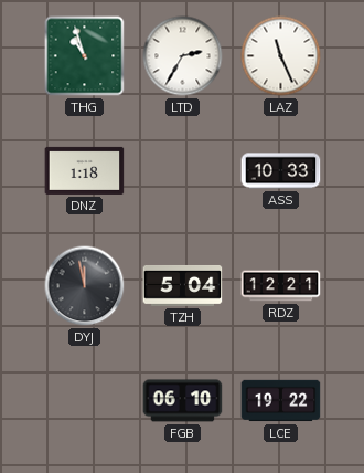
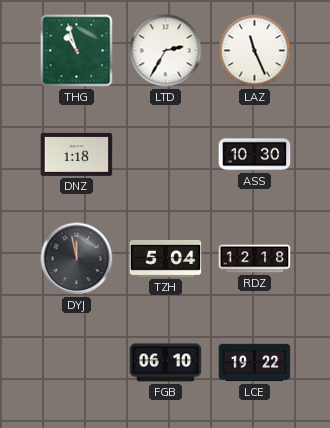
ASS: 10:33 -> 10:30 (255, 155)
RDZ: 12:21 -> 12:18 (255, 259)
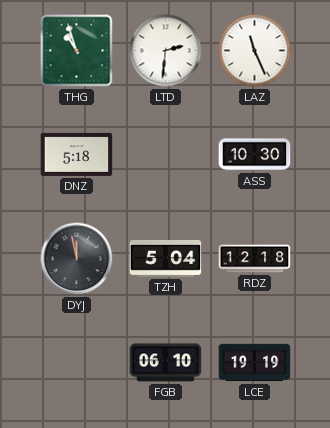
LTD: 2:35 -> 2:31 (166, 51)
DNZ: 1:18 -> 5:18 (77, 154)
LCE: 19:22 -> 19:19 (255, 363)
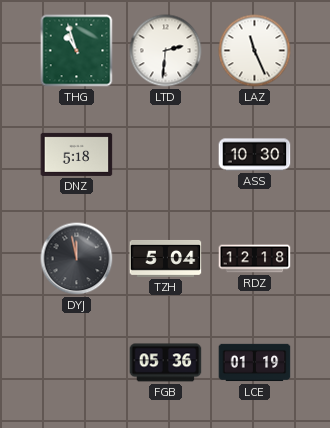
FGB: 06:10 -> 05:36 (166, 363)
LCE: 19:19 -> 01:19 (255, 363)
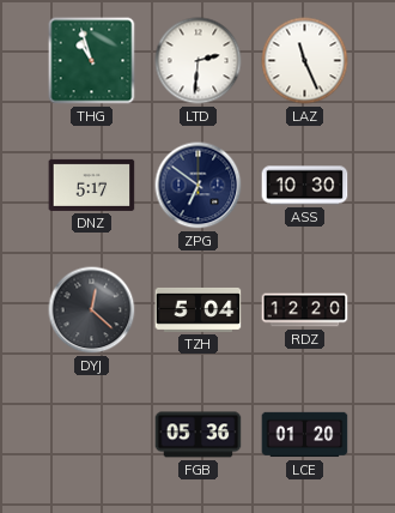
DNZ: 5:18 -> 5:17 (92, 185)
ZPG: none -> 6:51 (199, 186)
DYJ: 11:58 -> 12:22 (92, 310)
RDZ: 12:18 -> 12:20 (305, 310)
LCE: 01:19 -> 01:20 (305, 435)
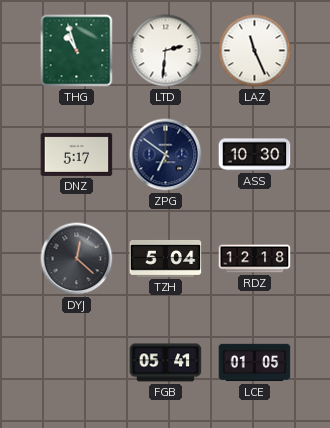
RDZ: 12:20 -> 12:18 (255, 259)
FGB: 05:36 -> 05:41 (166, 363)
LCE: 01:20 -> 01:05 (255, 363)
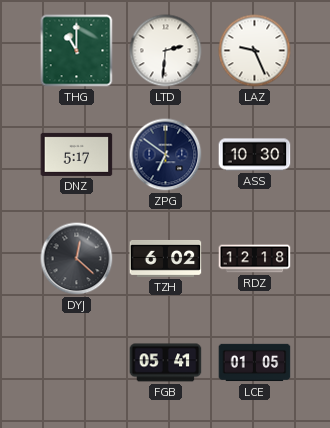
THG: 10:57 -> 11:00 (77, 51)
LAZ: 11:26 -> 9:26 (255, 51)
TZH: 5:04 -> 6:02 (166, 258)
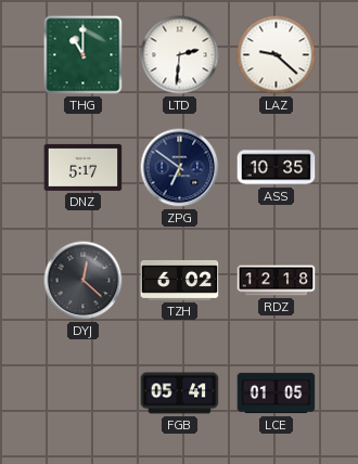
LAZ: 9:26 -> 9:22 (277, 55)
ASS: 10:30 -> 10:35 (277, 168)
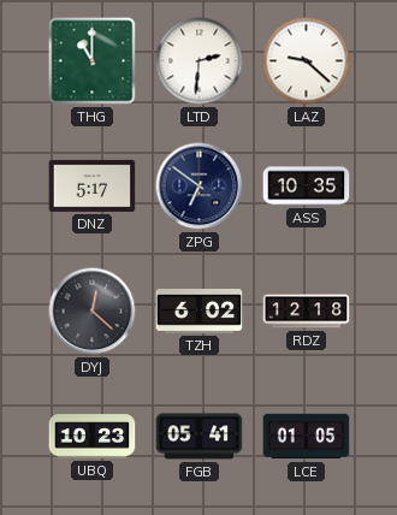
UBQ: none -> 10:23 (93, 437)
